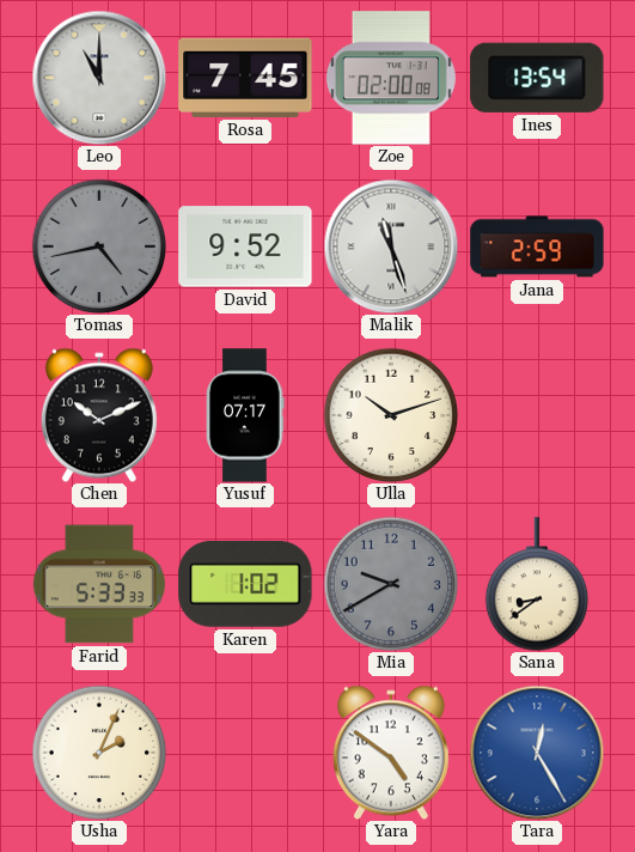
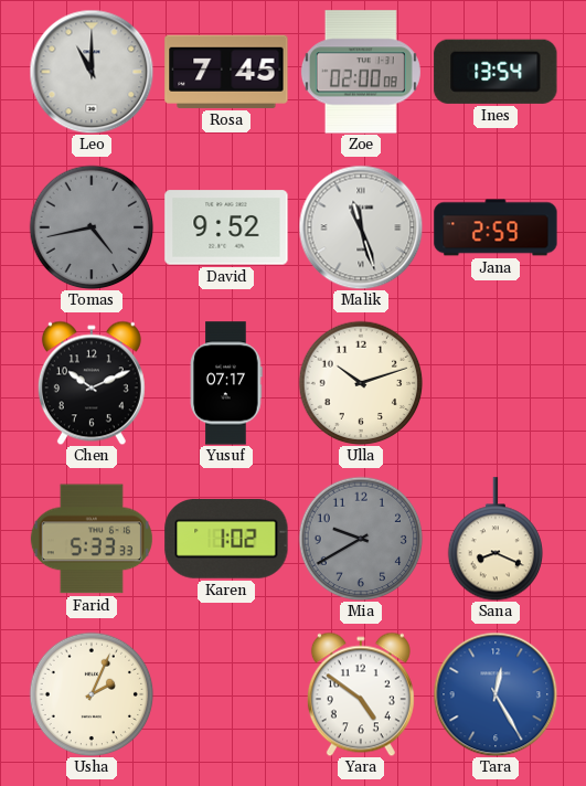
Sana: 8:39 -> 8:19 (494, 539)
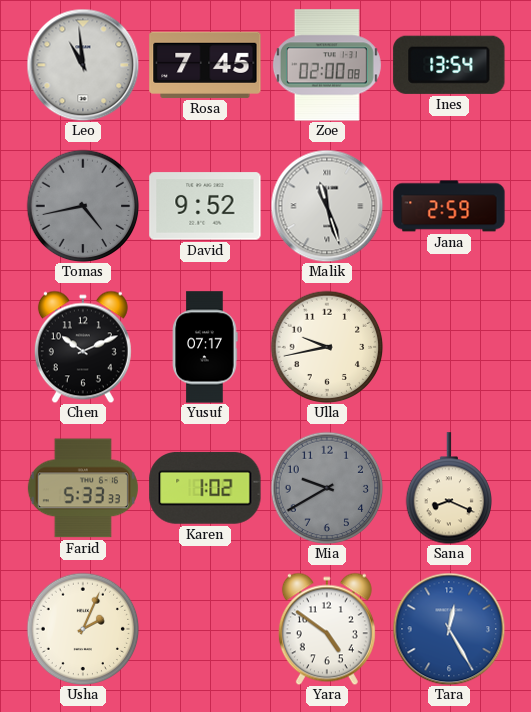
Leo: 11:00 -> 10:59 (83, 65)
Ulla: 10:12 -> 9:43 (327, 347)
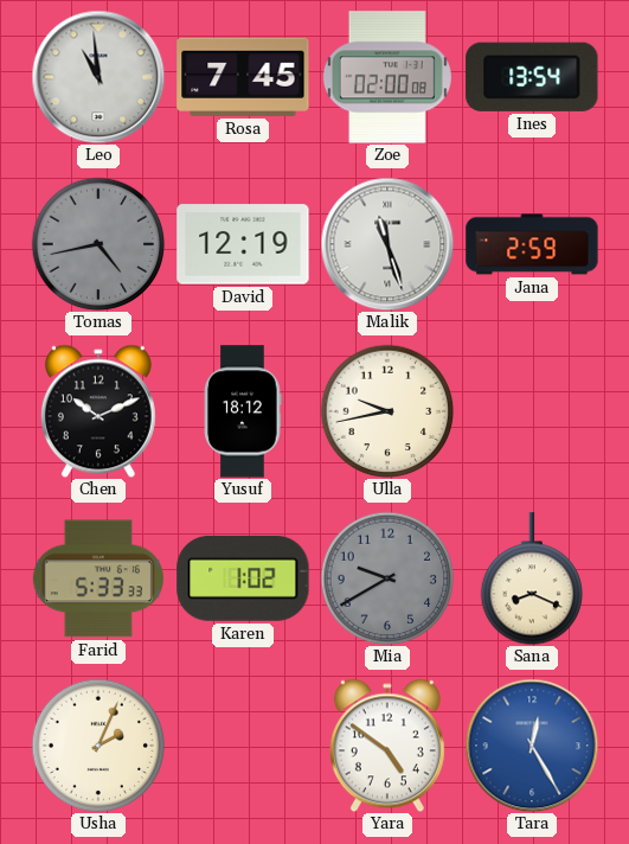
David: 9:52 -> 12:19 (243, 244)
Yusuf: 07:17 -> 18:12 (243, 411)
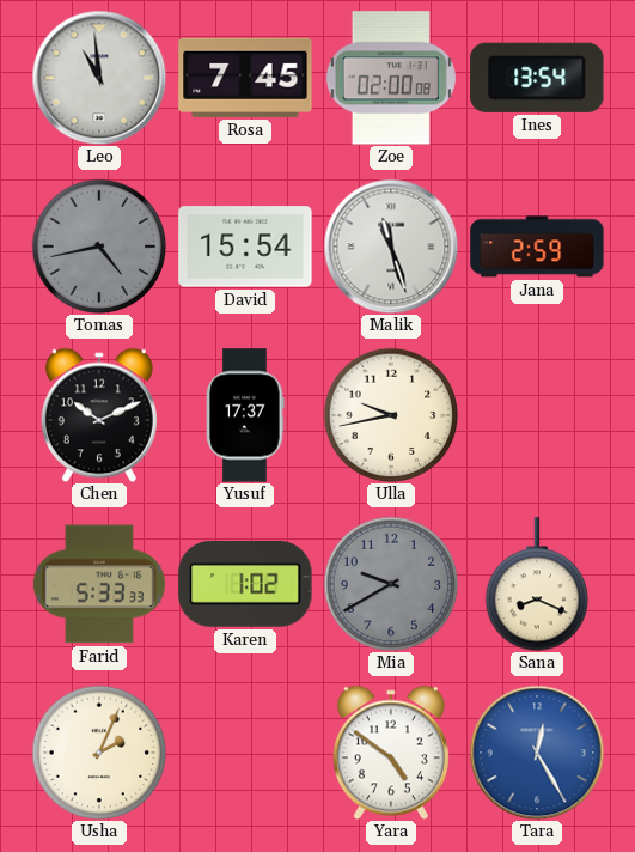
David: 12:19 -> 15:54 (245, 247)
Yusuf: 18:12 -> 17:37 (245, 415)
